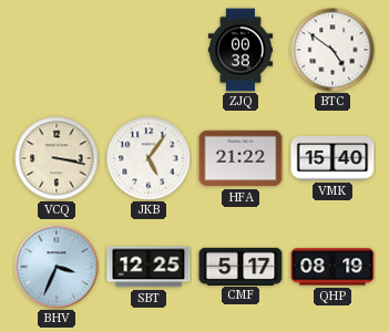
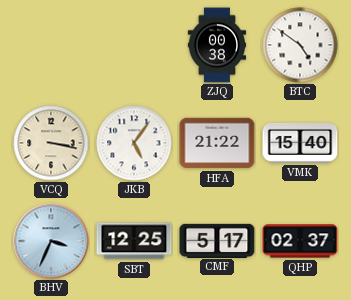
QHP: 08:19 -> 02:37 (300, 241)
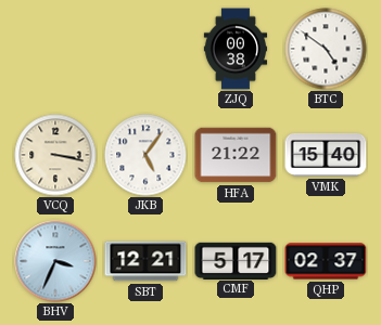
SBT: 12:25 -> 12:21 (145, 261)
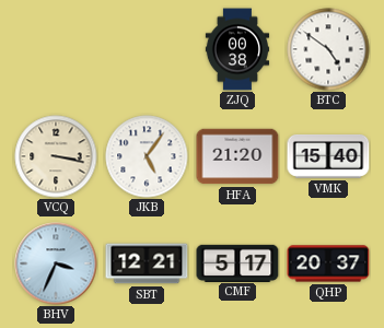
HFA: 21:22 -> 21:20 (237, 156)
QHP: 02:37 -> 20:37 (328, 263)
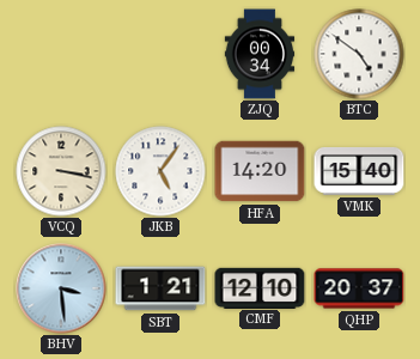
ZJQ: 00:38 -> 00:34 (260, 54)
HFA: 21:20 -> 14:20 (260, 171)
BHV: 3:34 -> 3:29 (61, 288)
SBT: 12:21 -> 1:21 (160, 288)
CMF: 5:17 -> 12:10 (260, 287)
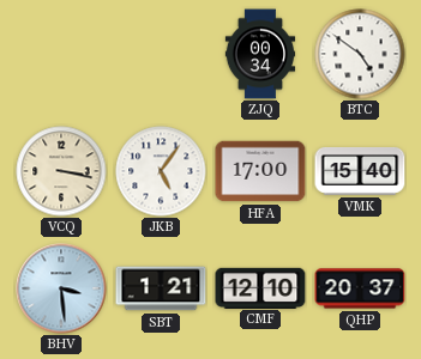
HFA: 14:20 -> 17:00 (260, 171)
